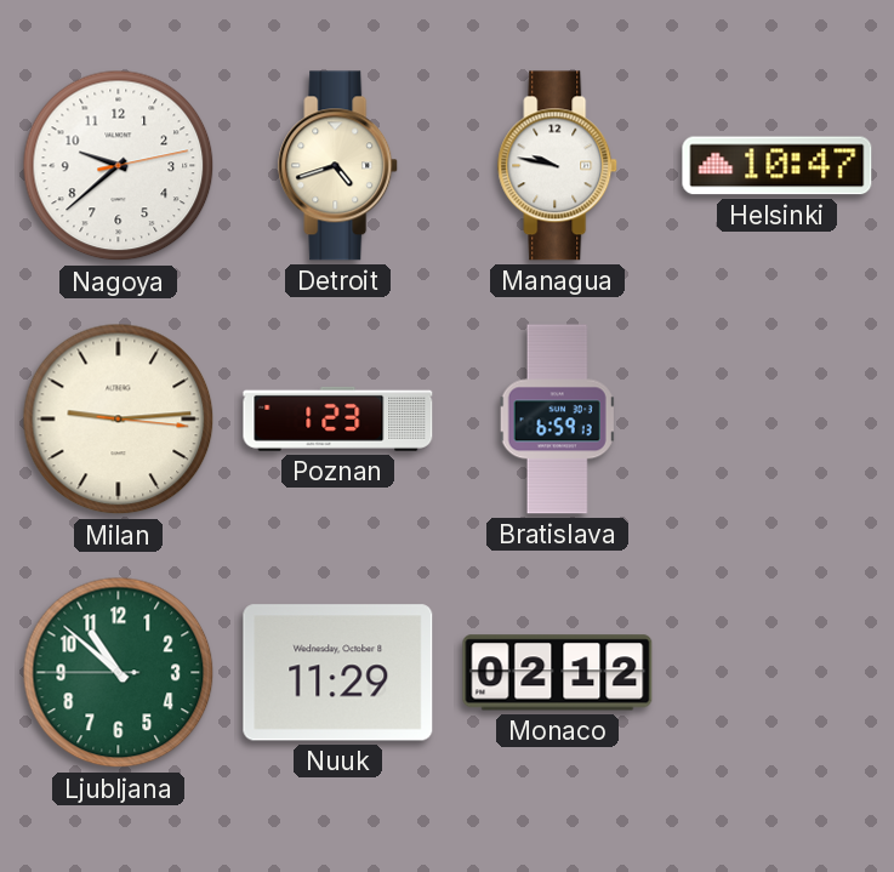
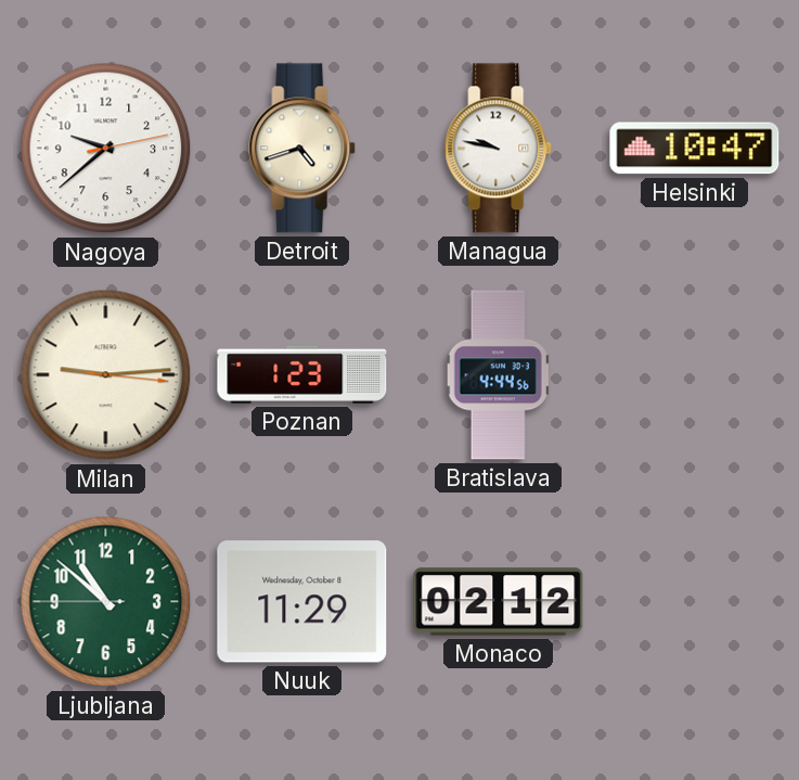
Bratislava: 6:59 -> 4:44 (498, 375)
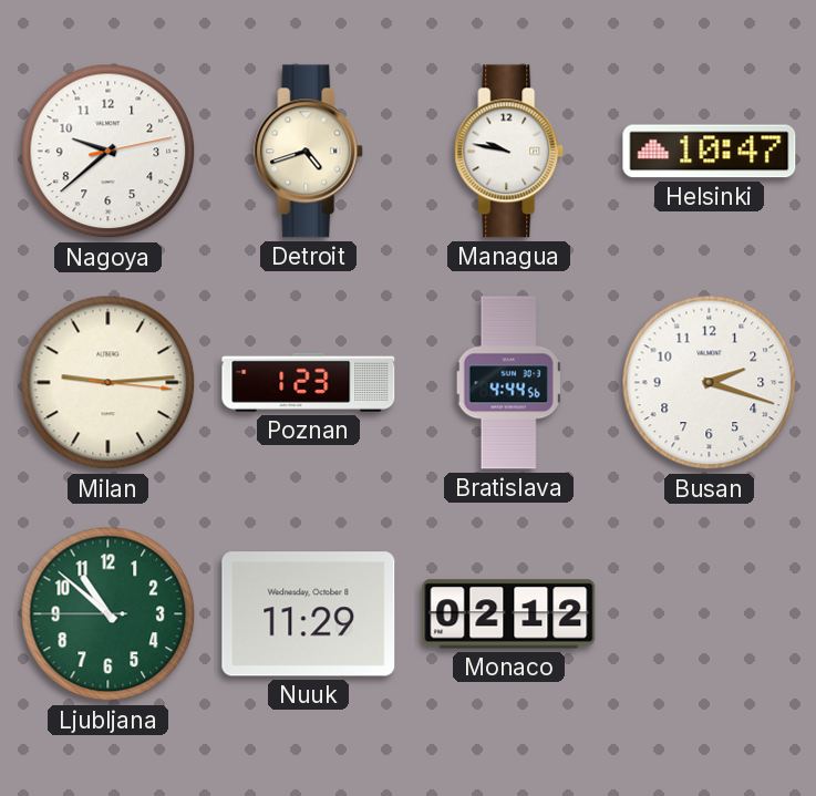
Busan: none -> 2:18 (710, 383)
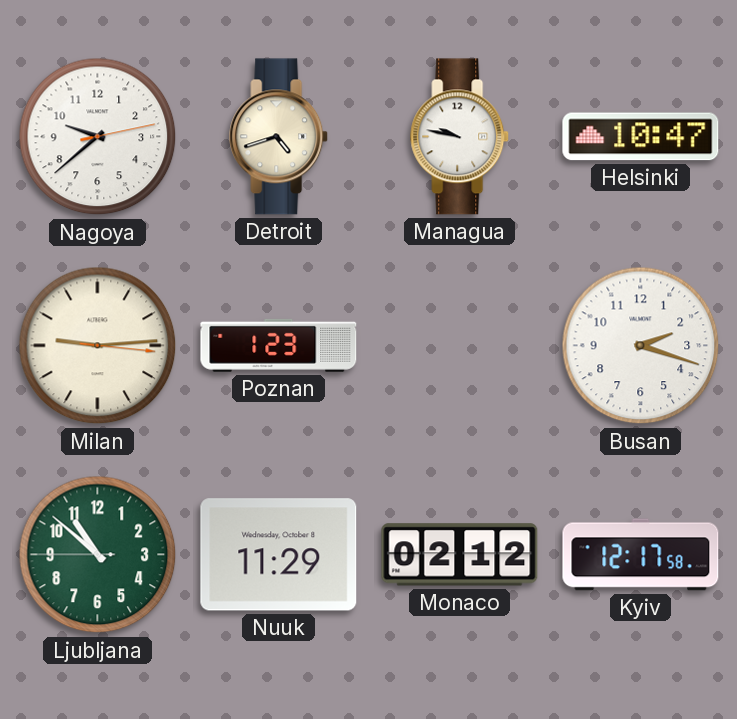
Bratislava: 4:44 -> none (508, 383)
Kyiv: none -> 12:17 (641, 555)
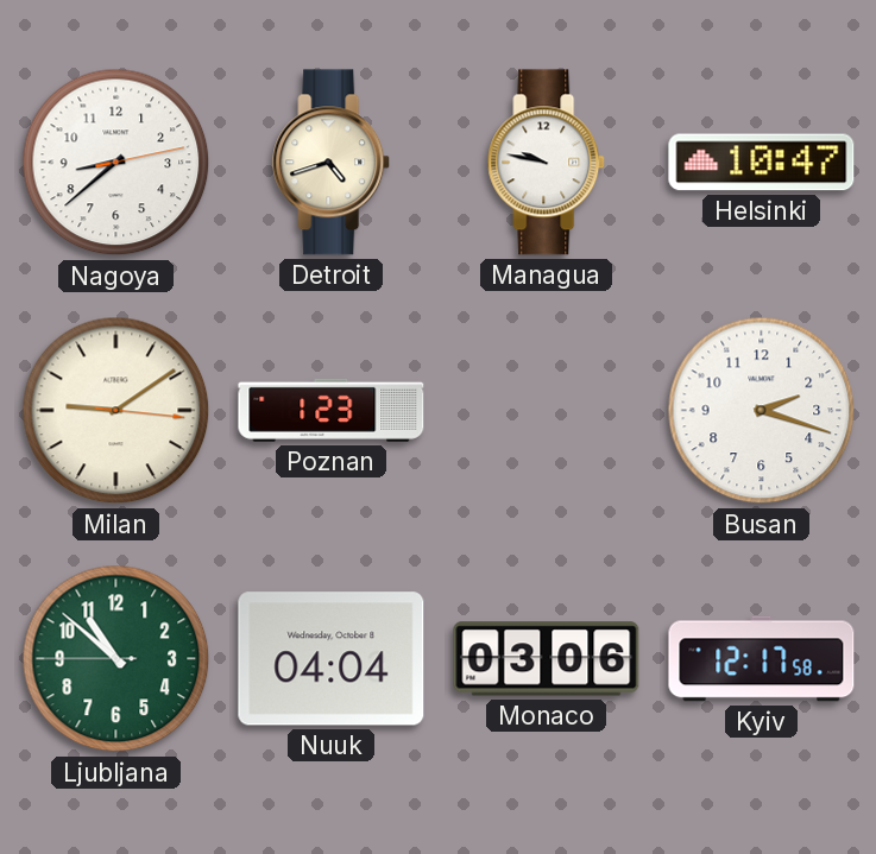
Nagoya: 9:38 -> 8:38 (116, 163)
Milan: 9:14 -> 9:09 (116, 411)
Nuuk: 11:29 -> 04:04 (332, 659)
Monaco: 02:12 -> 03:06 (547, 659)
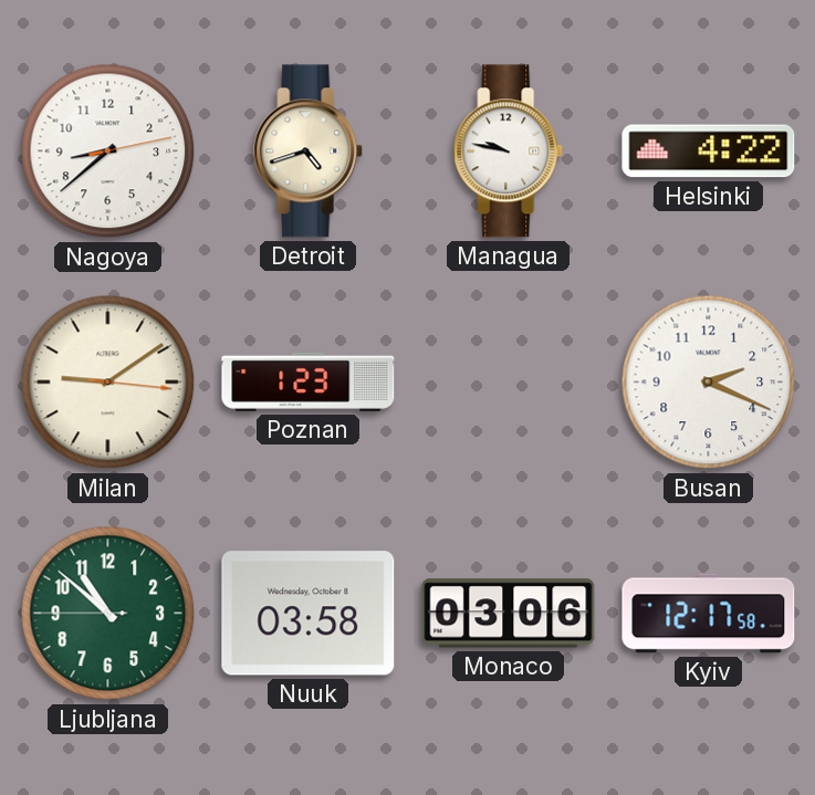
Helsinki: 10:47 -> 4:22 (709, 151)
Busan: 2:18 -> 2:19 (709, 383)
Nuuk: 04:04 -> 03:58 (309, 614)
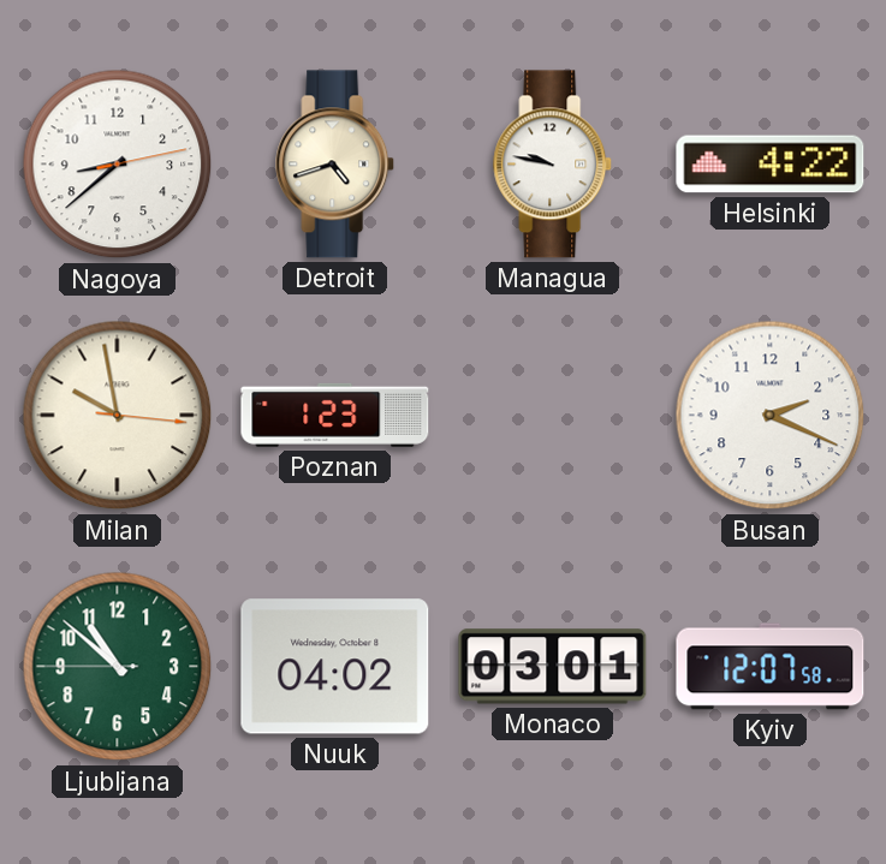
Milan: 9:09 -> 9:58 (118, 416)
Nuuk: 03:58 -> 04:02 (335, 667)
Monaco: 03:06 -> 03:01 (553, 667)
Kyiv: 12:17 -> 12:07 (771, 667)
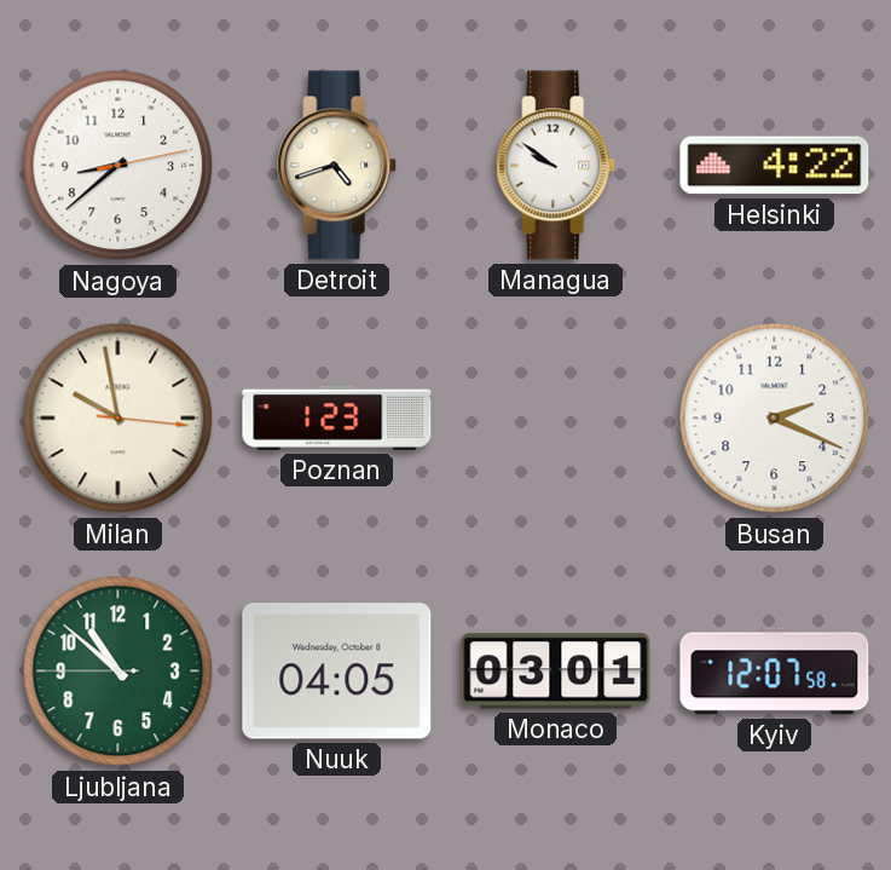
Managua: 9:47 -> 9:51 (556, 166)
Nuuk: 04:02 -> 04:05 (337, 672)
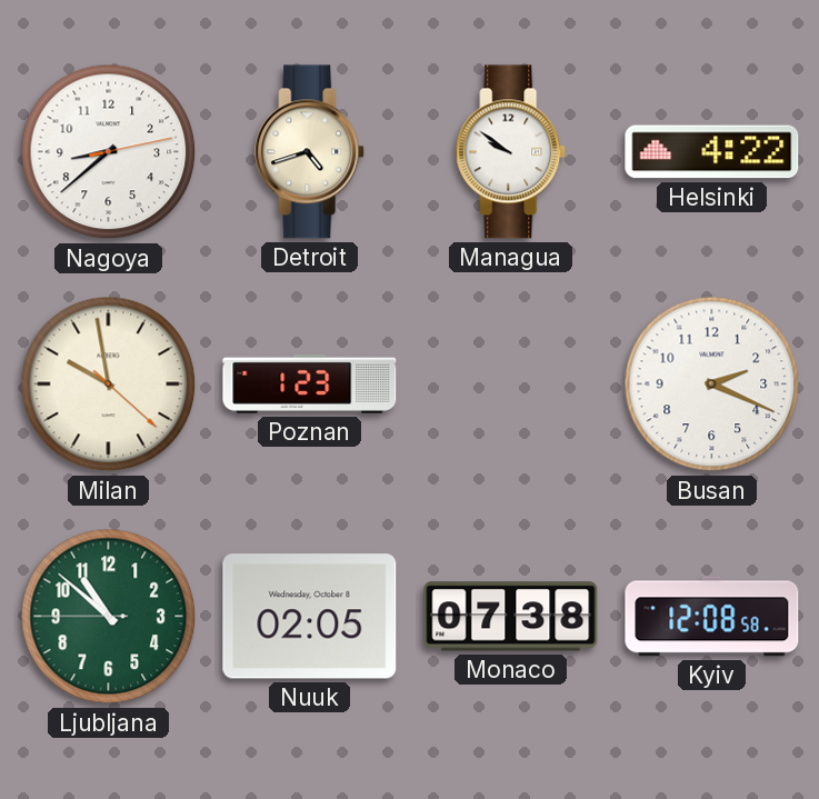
Milan: 9:58:16 -> 9:58:22 (109, 384)
Nuuk: 04:05 -> 02:05 (310, 617)
Monaco: 03:01 -> 07:38 (511, 617)
Kyiv: 12:07 -> 12:08 (712, 617)
